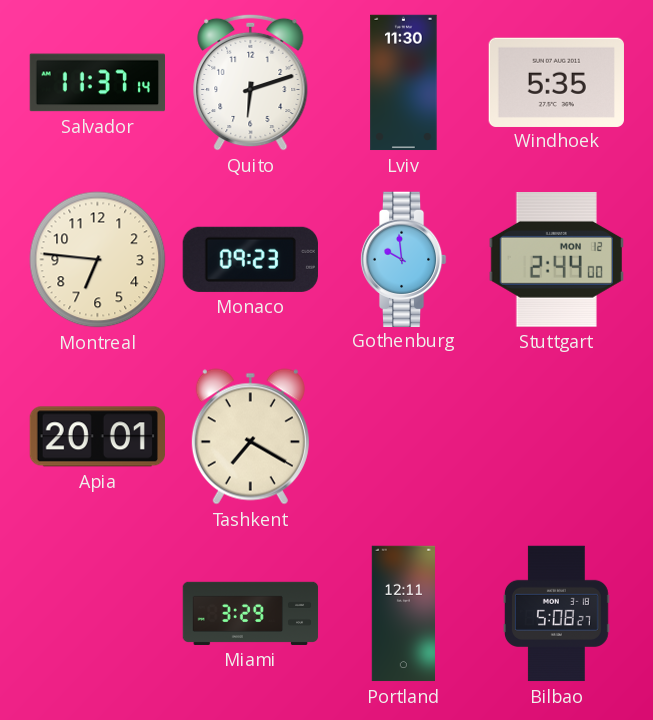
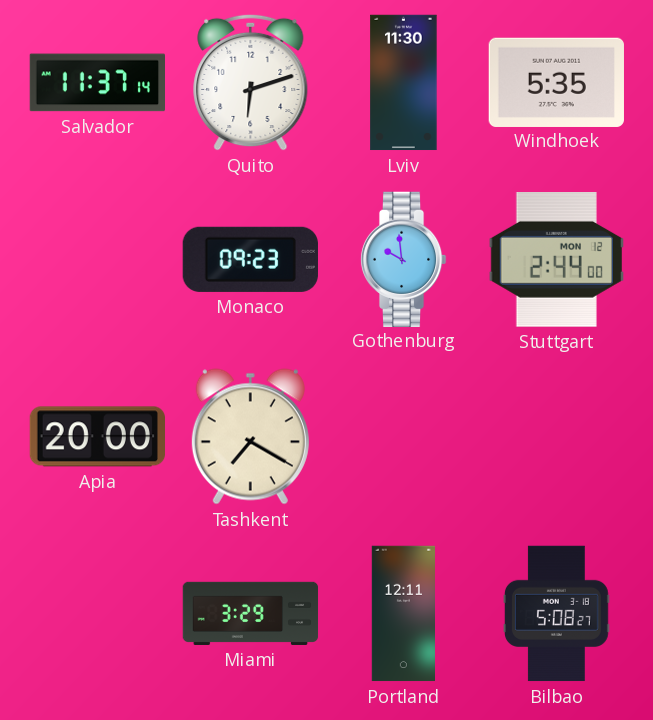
Montreal: 6:46 -> none (98, 260)
Apia: 20:01 -> 20:00 (97, 437)
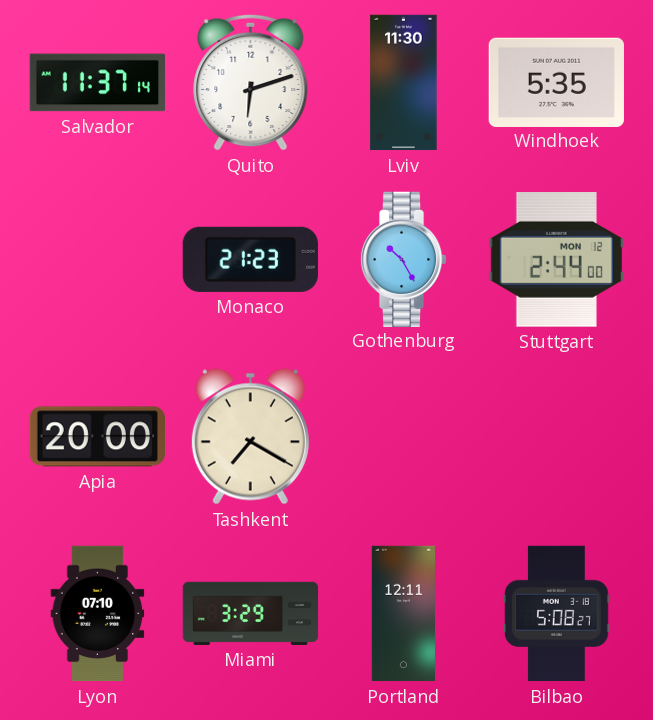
Monaco: 09:23 -> 21:23 (250, 259)
Gothenburg: 9:59 -> 10:25 (403, 259)
Lyon: none -> 07:10 (98, 614)
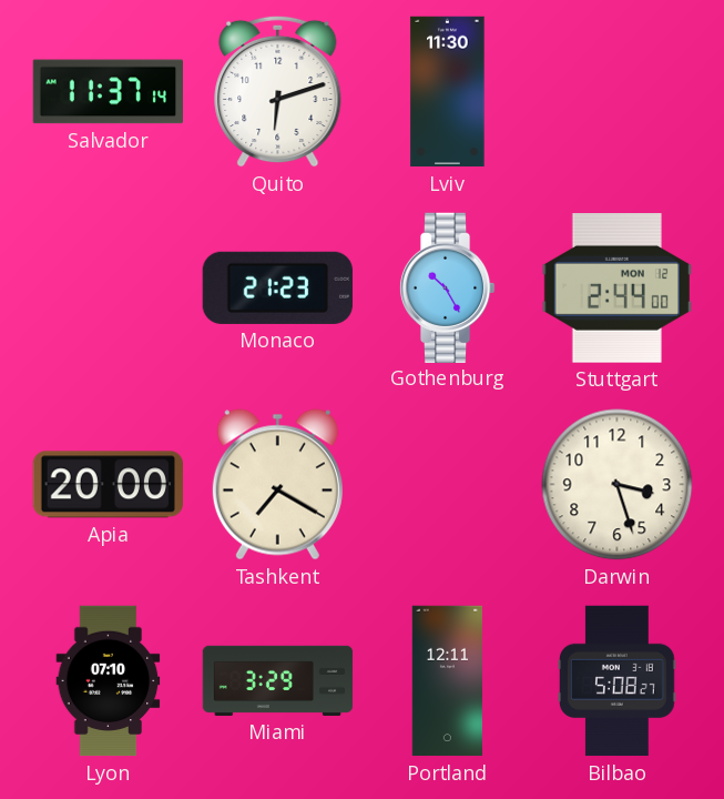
Windhoek: 5:35 -> none (556, 82)
Darwin: none -> 3:27 (618, 485)
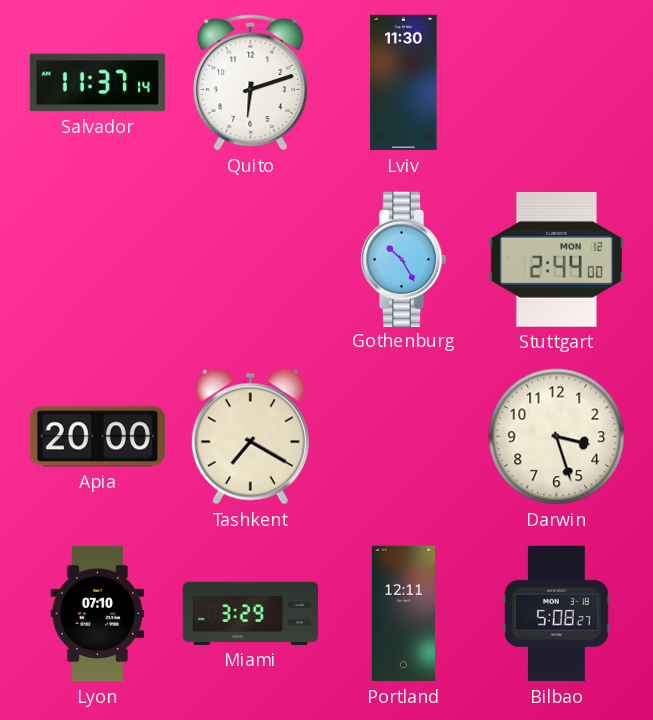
Monaco: 21:23 -> none (277, 287)
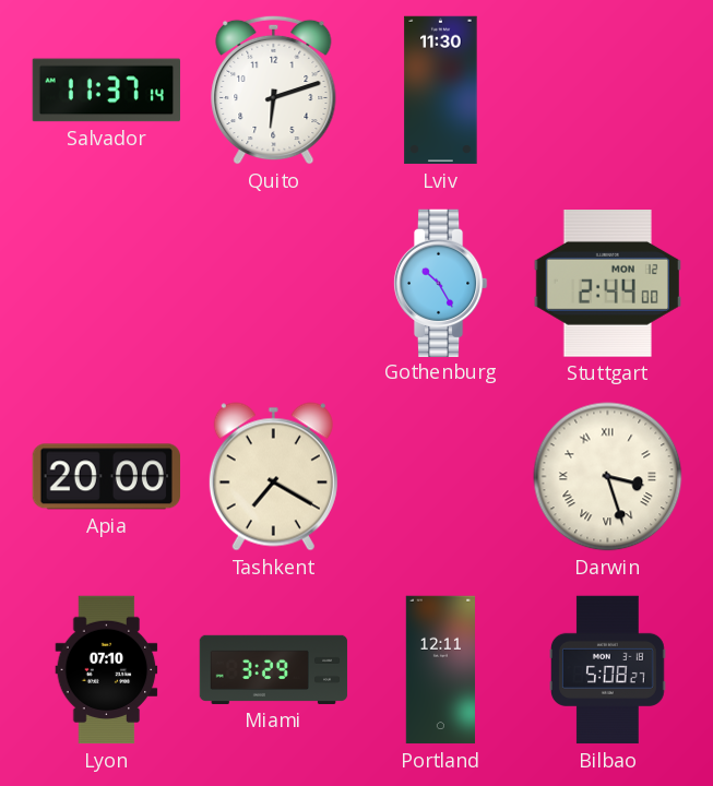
Darwin numerals: Arabic -> Roman (608, 477)
